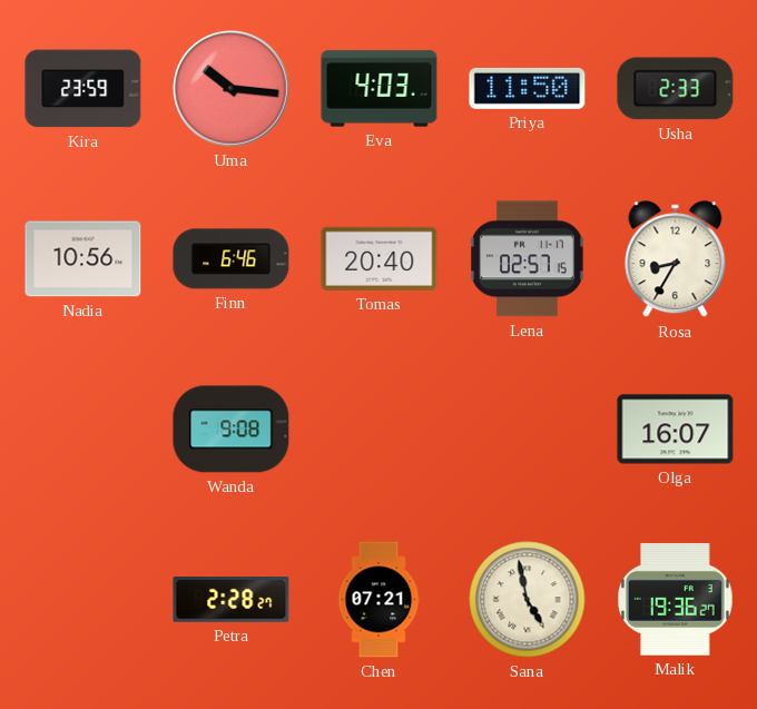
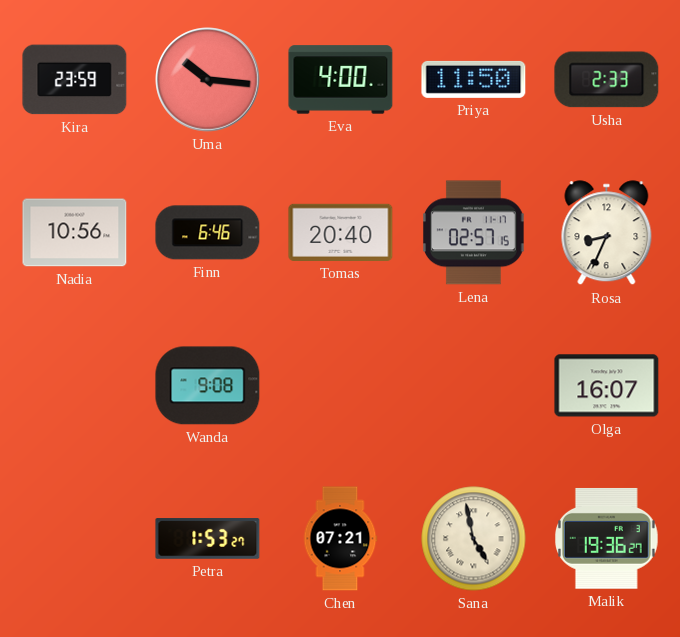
Eva: 4:03 -> 4:00 (341, 80)
Rosa: 8:35 -> 8:34 (607, 233)
Petra: 2:28 -> 1:53 (208, 539)
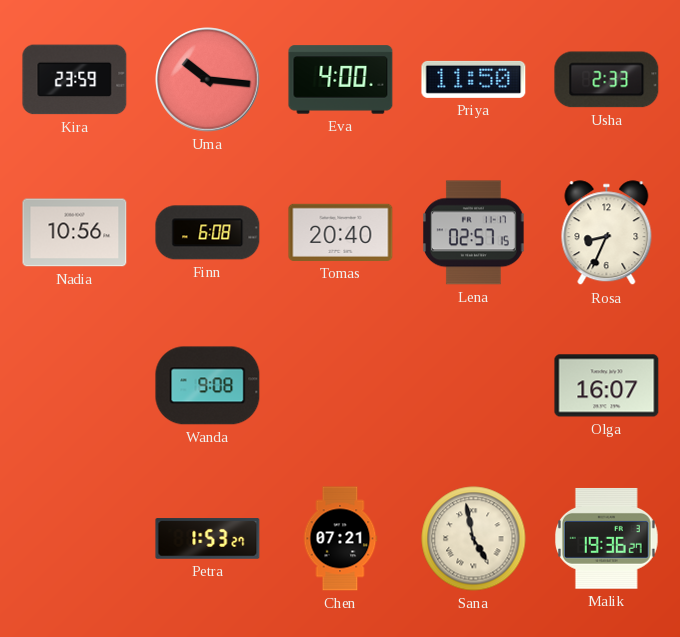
Finn: 6:46 -> 6:08 (208, 233)
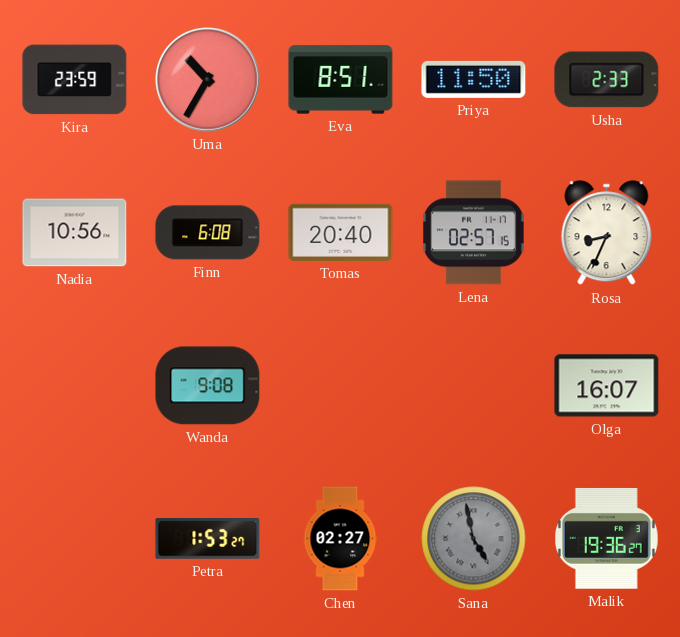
Uma: 10:16 -> 10:35 (208, 80)
Eva: 4:00 -> 8:51 (341, 80)
Chen: 07:21 -> 02:27 (340, 539)
Sana dial: cream -> grey (474, 539)
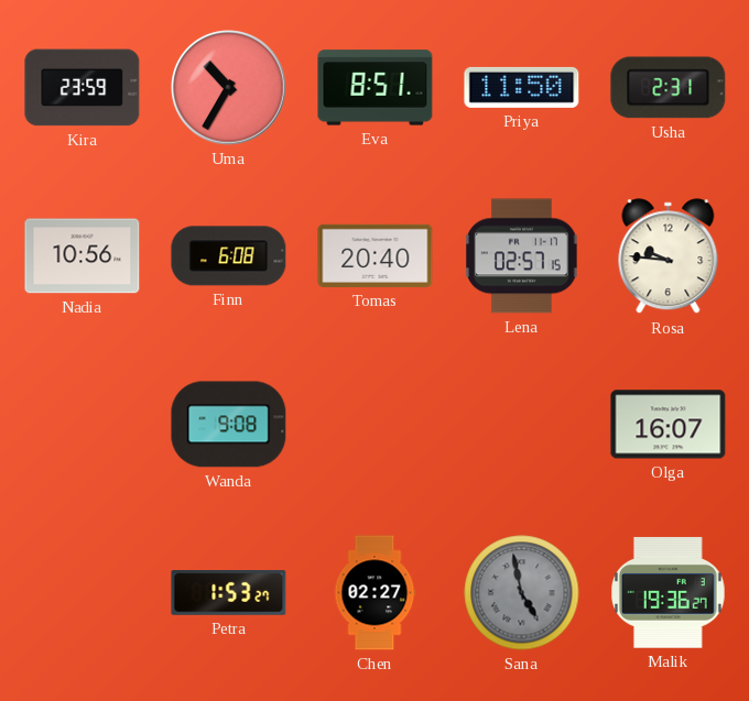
Usha: 2:33 -> 2:31 (669, 88)
Rosa: 8:34 -> 9:46 (669, 256)
